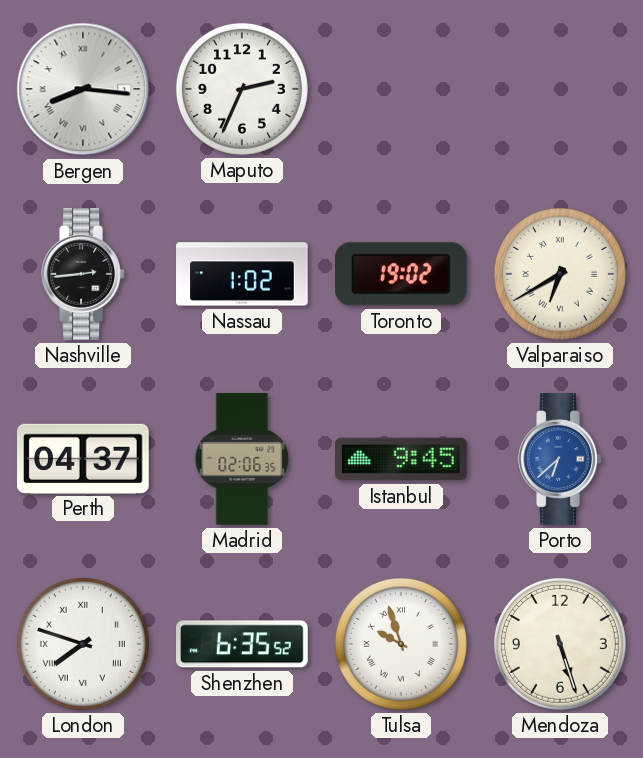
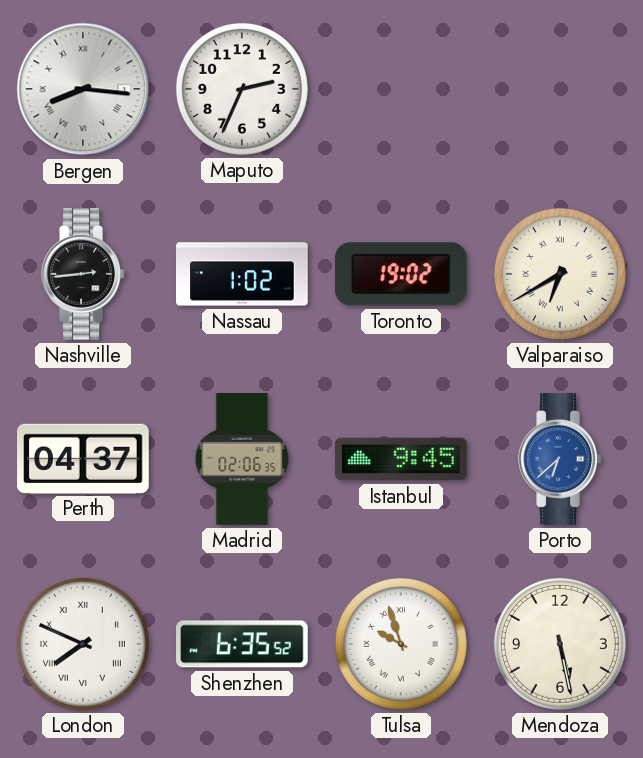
London: 7:48 -> 7:49 (83, 644)
Mendoza: 5:27 -> 5:28 (560, 644)
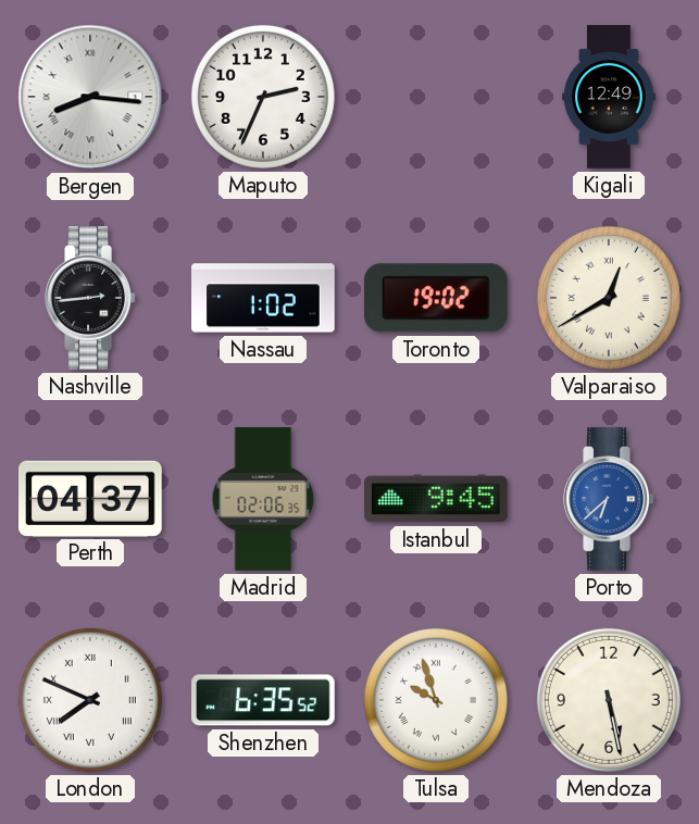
Kigali: none -> 12:49 (609, 97)
Valparaiso: 6:40 -> 12:40 (609, 298)
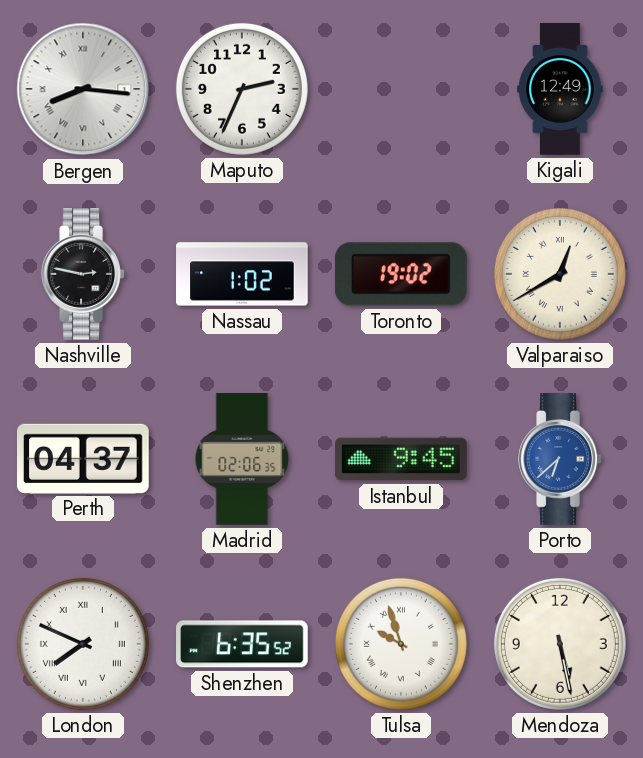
Nashville: 2:44 -> 2:47 (83, 274)
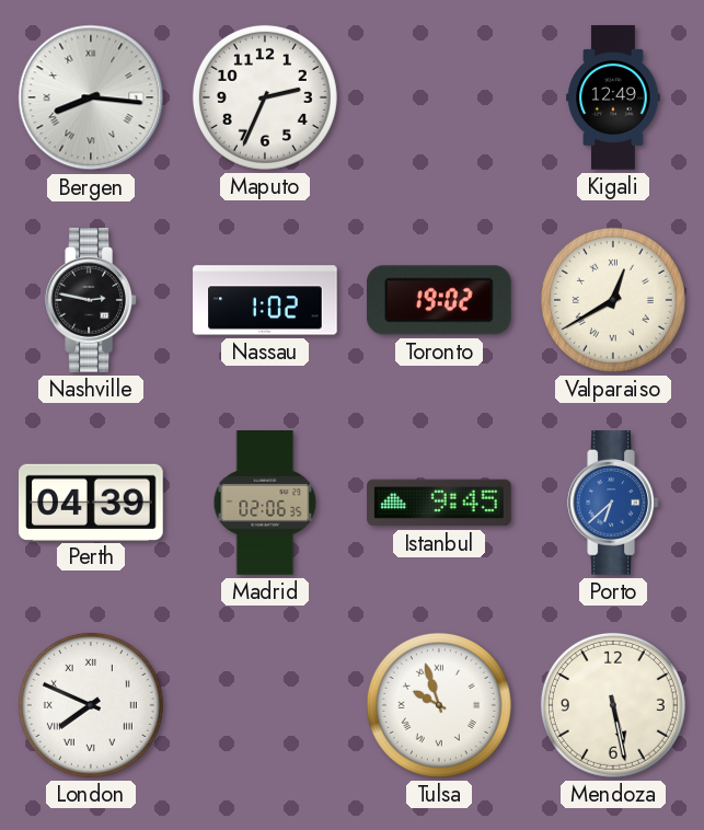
Perth: 04:37 -> 04:39 (92, 502)
Shenzhen: 6:35 -> none (242, 644)
